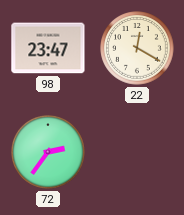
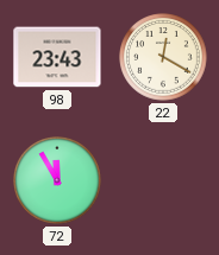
98: 23:47 -> 23:43 (57, 57)
72: 2:36 -> 11:55 (57, 180)
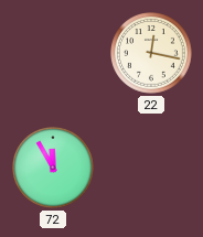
98: 23:43 -> none (57, 57)
22: 12:20 -> 12:17 (151, 53)
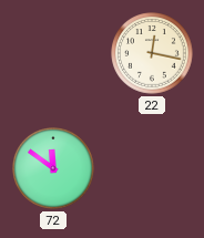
72: 11:55 -> 11:51 (53, 168)
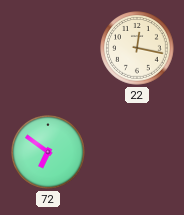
72: 11:51 -> 6:51 (48, 152)
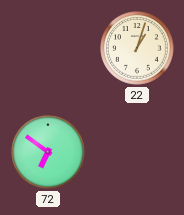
22: 12:17 -> 1:03 (137, 48)
